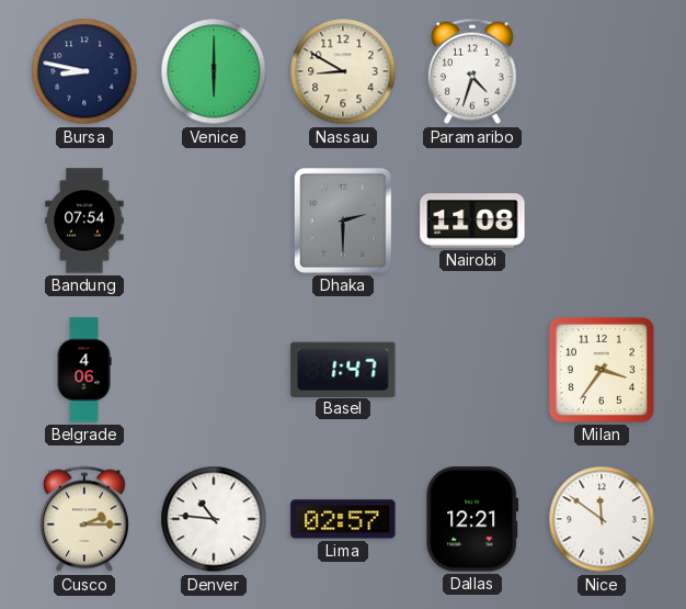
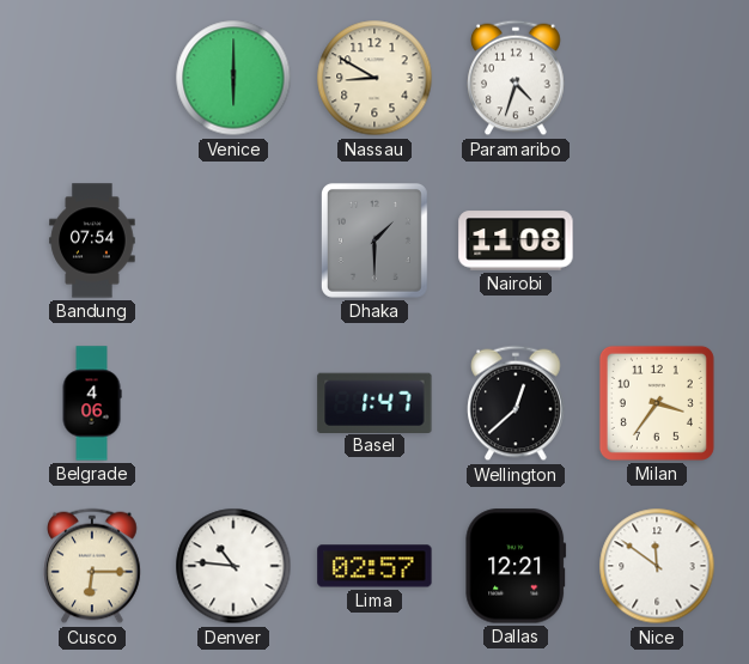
Bursa: 8:47 -> none (84, 71)
Dhaka: 2:30 -> 1:30 (374, 240)
Wellington: none -> 12:38 (516, 403)
Cusco: 2:15 -> 6:15 (92, 566)
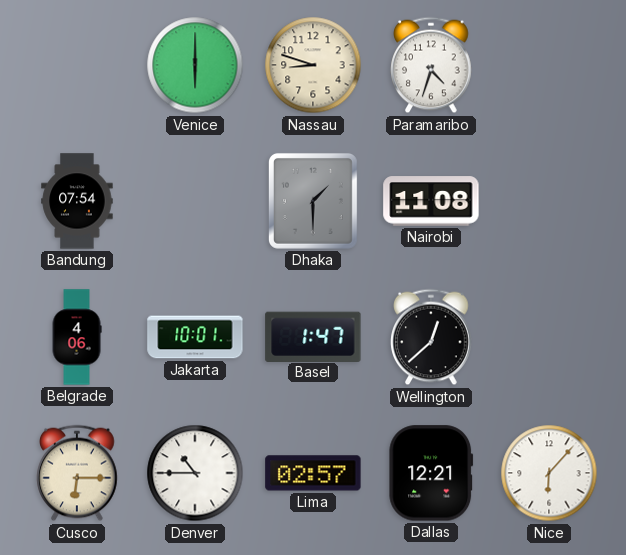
Nassau: 8:50 -> 8:48 (313, 65)
Jakarta: none -> 10:01 (195, 337)
Milan: 3:36 -> none (657, 403)
Denver: 10:46 -> 10:45 (195, 473)
Nice: 11:51 -> 6:07 (549, 473)
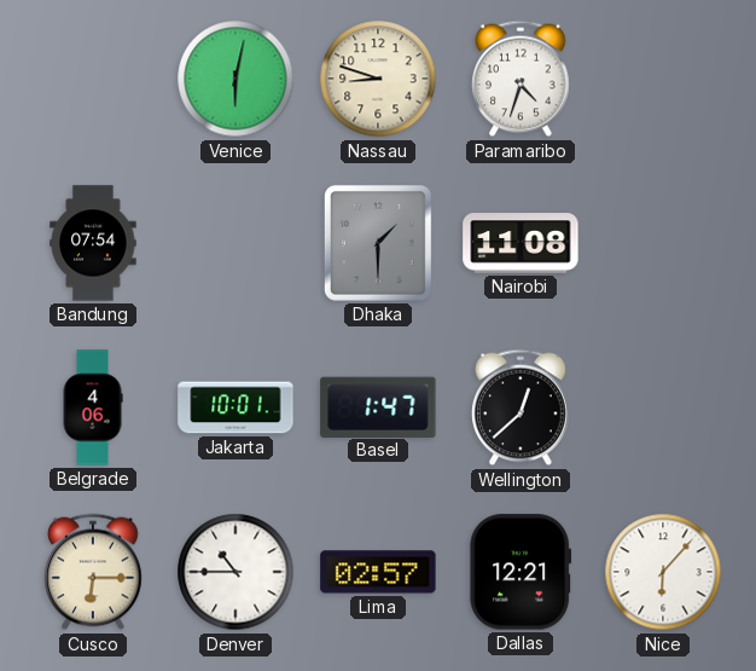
Venice: 6:00 -> 6:02 (235, 79)
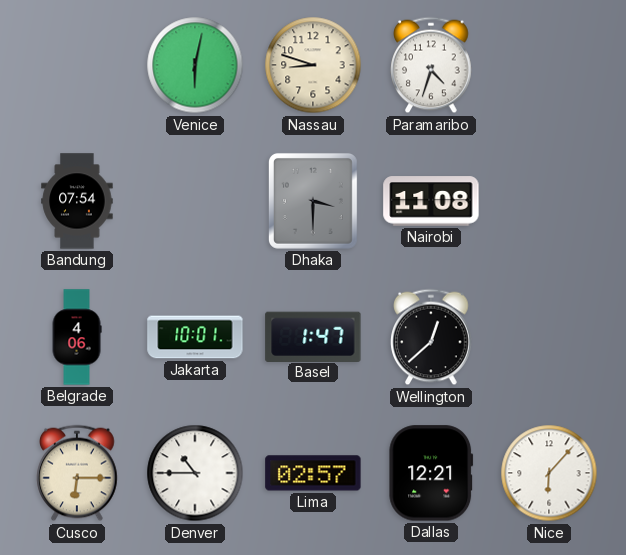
Dhaka: 1:30 -> 3:30 (313, 201)
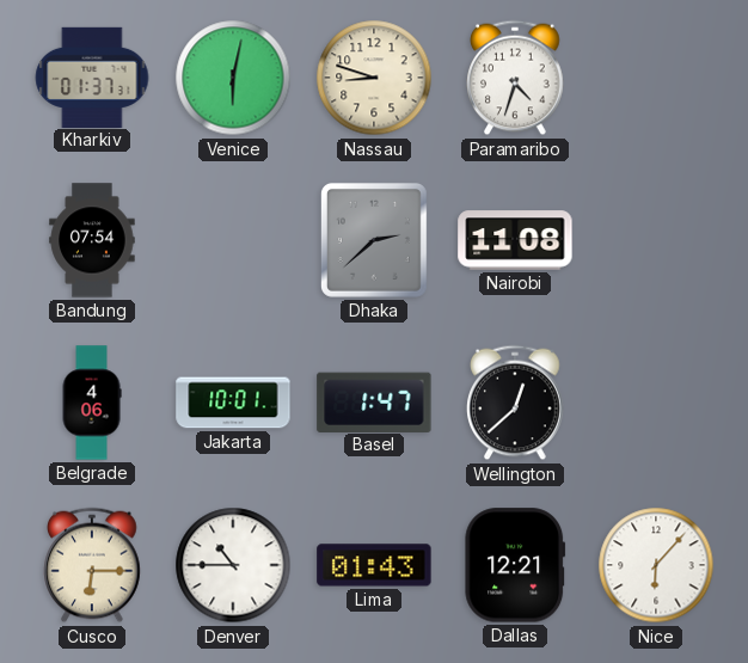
Kharkiv: none -> 01:37 (92, 76)
Dhaka: 3:30 -> 2:38 (374, 240)
Lima: 02:57 -> 01:43 (374, 565)
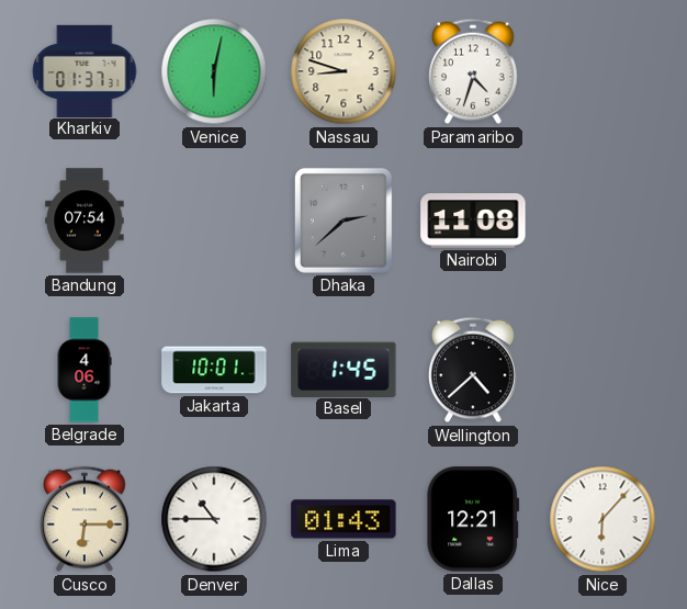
Basel: 1:47 -> 1:45 (344, 369)
Wellington: 12:38 -> 4:38 (473, 370)
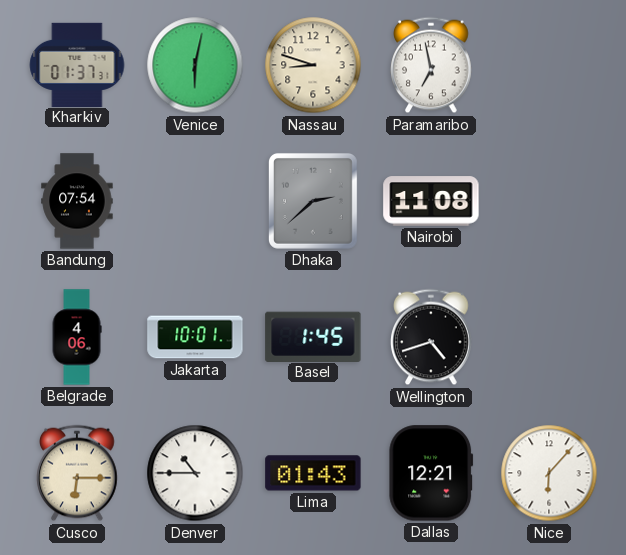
Paramaribo: 4:33 -> 6:58 (431, 65)
Wellington: 4:38 -> 4:42 (431, 337)
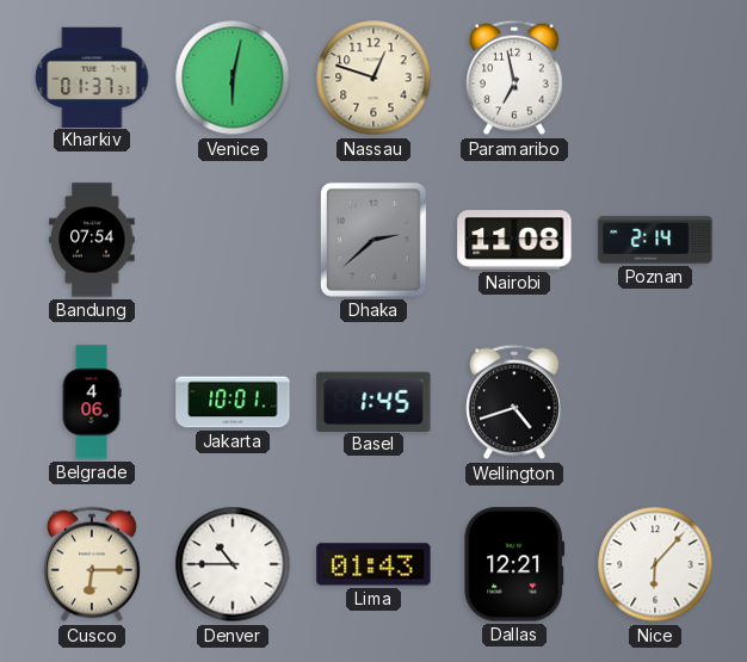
Nassau: 8:48 -> 12:48 (373, 78)
Poznan: none -> 2:14 (655, 240)
